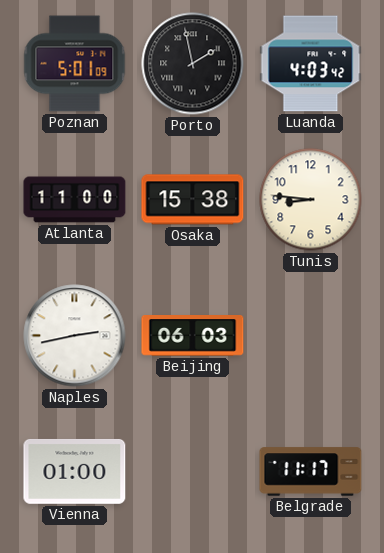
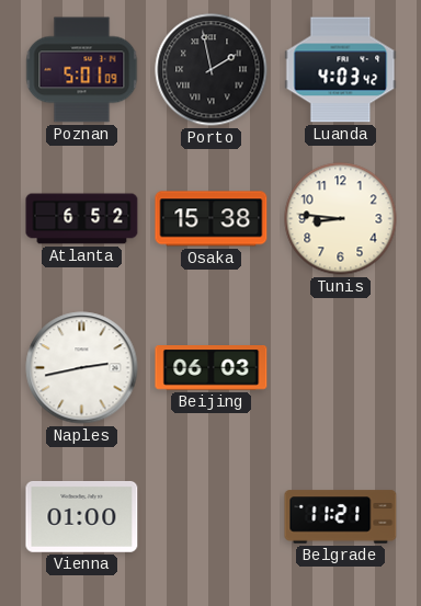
Atlanta: 11:00 -> 6:52 (82, 219)
Belgrade: 11:17 -> 11:21 (341, 517)
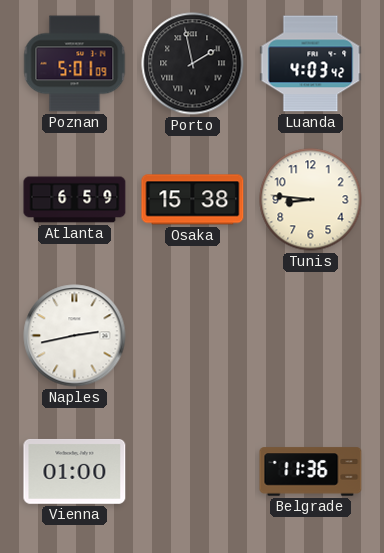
Atlanta: 6:52 -> 6:59 (75, 200)
Beijing: 06:03 -> none (212, 368)
Belgrade: 11:21 -> 11:36 (311, 472)
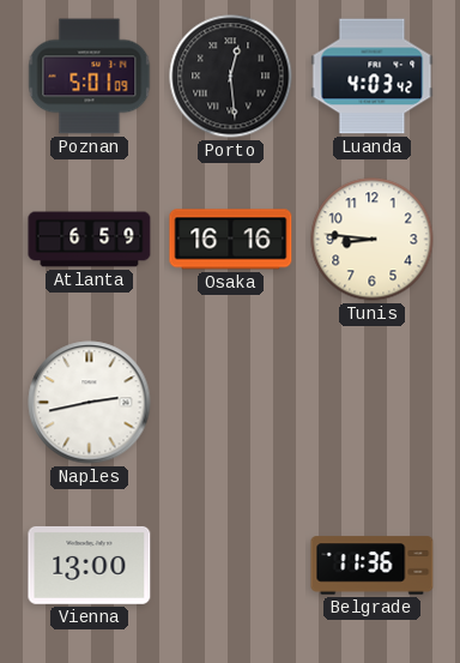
Porto: 1:58 -> 12:29 (231, 77)
Osaka: 15:38 -> 16:16 (231, 240)
Vienna: 01:00 -> 13:00 (90, 565)
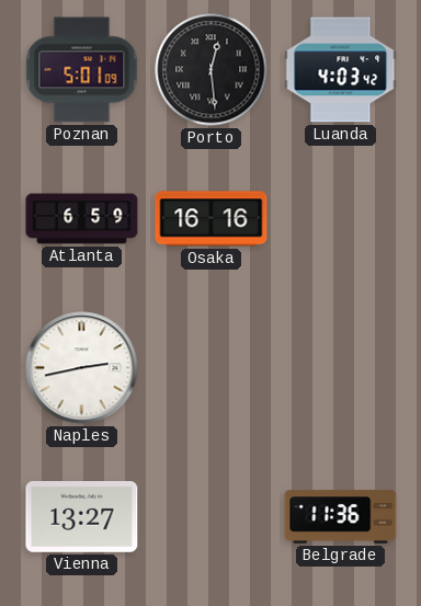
Tunis: 8:46 -> none (373, 240)
Vienna: 13:00 -> 13:27 (82, 516)
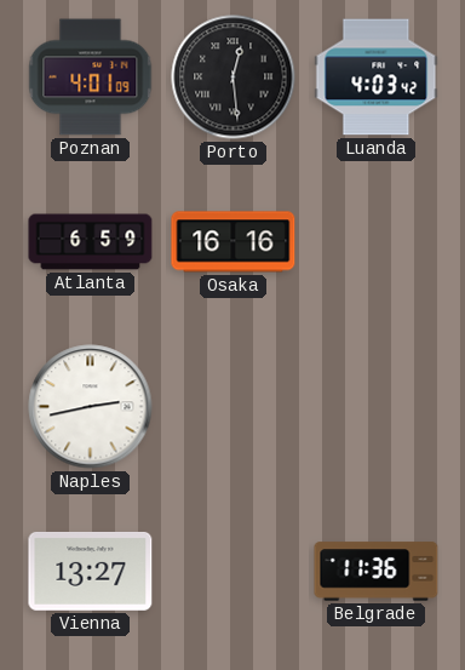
Poznan: 5:01 -> 4:01 (91, 78)
